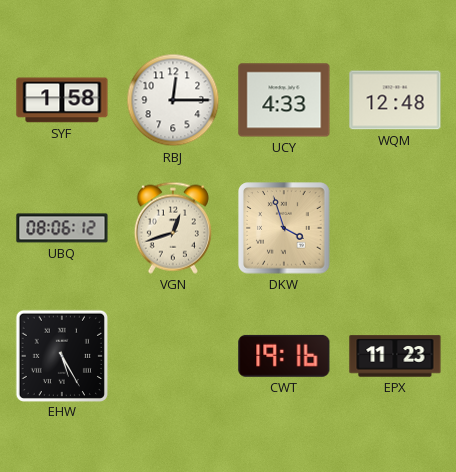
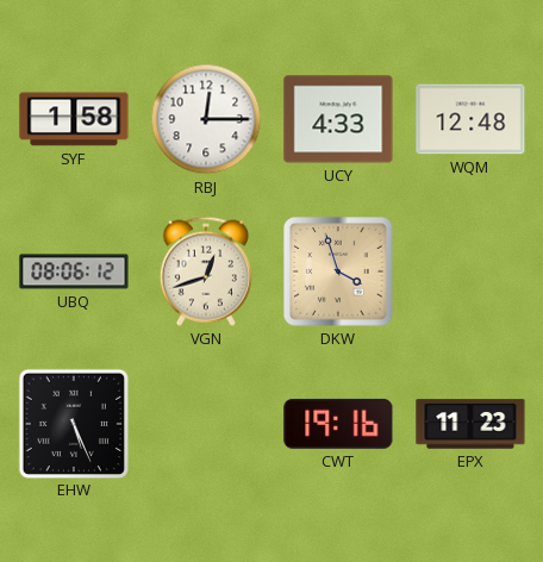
EHW: 5:25 -> 5:26 (73, 423)
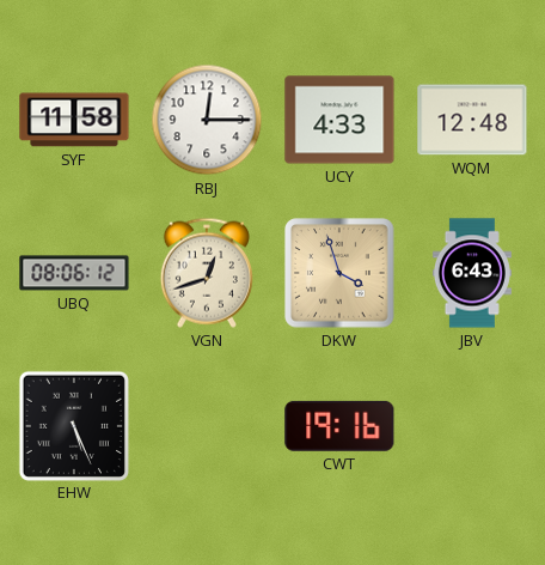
SYF: 1:58 -> 11:58 (74, 120)
JBV: none -> 6:43 (472, 273)
EPX: 11:23 -> none (470, 424)
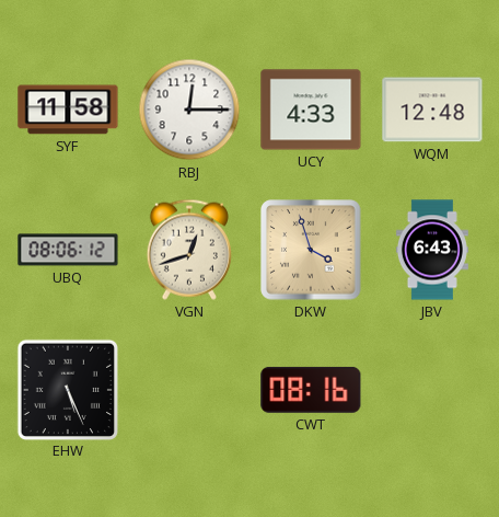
CWT: 19:16 -> 08:16 (311, 390)
